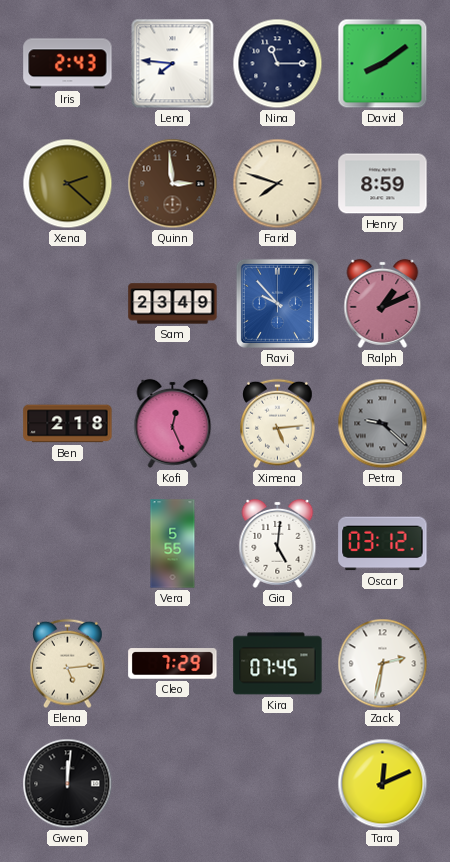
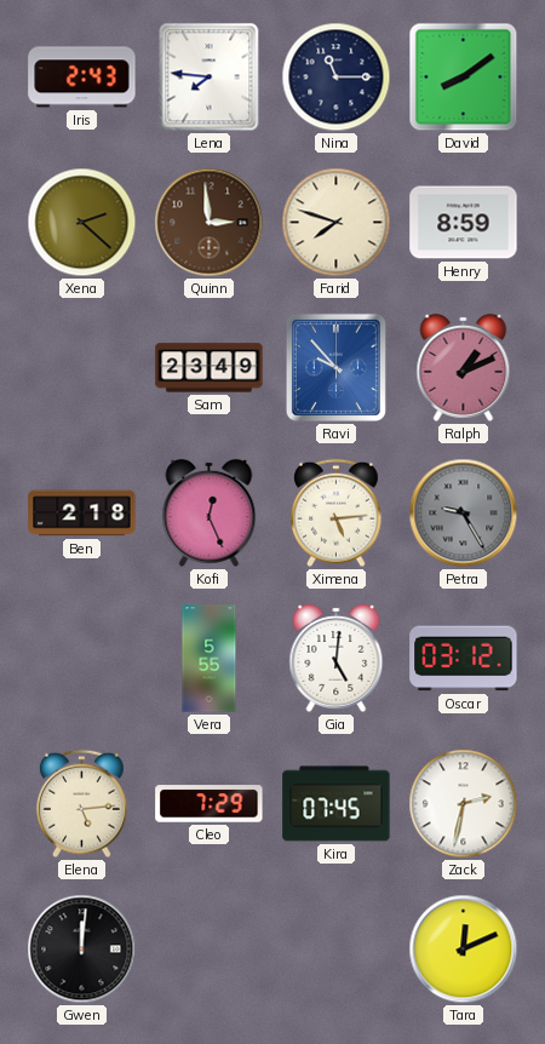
Petra: 9:22 -> 9:25 (464, 514)
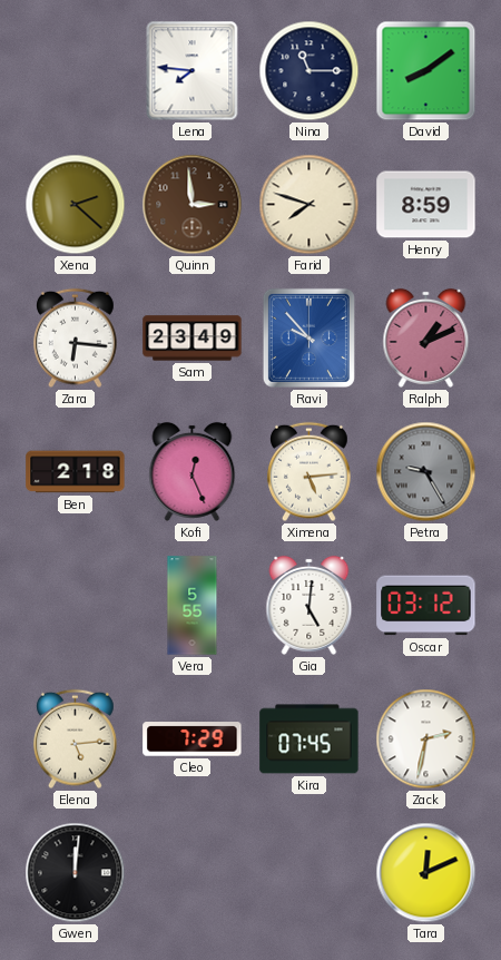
Iris: 2:43 -> none (82, 78)
Zara: none -> 6:16 (76, 339)
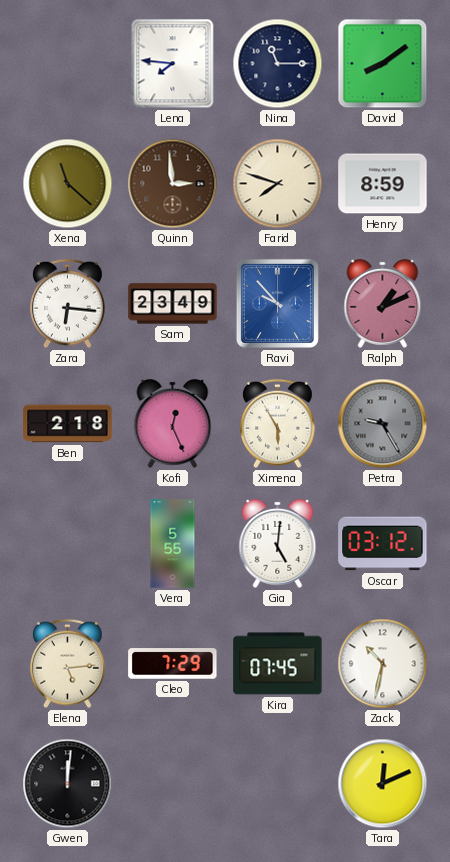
Xena: 2:22 -> 11:22 (68, 184)
Ximena: 5:14 -> 5:55 (278, 424)
Zack: 2:32 -> 10:32 (383, 664)
